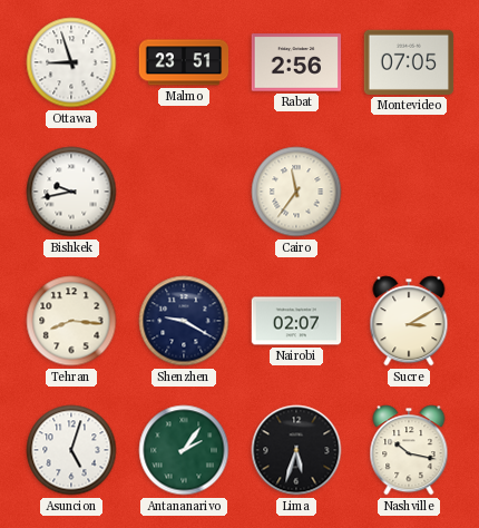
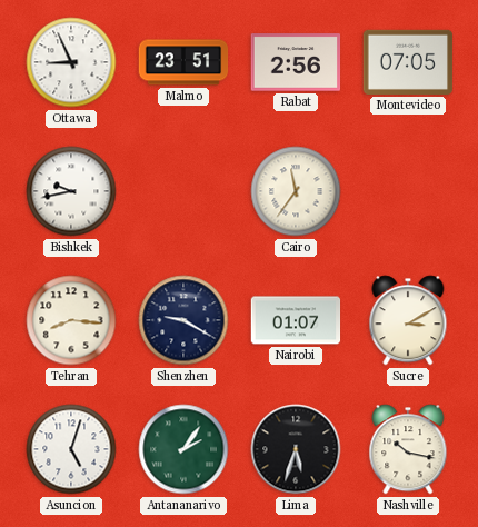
Ottawa: 8:57 -> 8:56 (71, 62)
Nairobi: 02:07 -> 01:07 (296, 320)
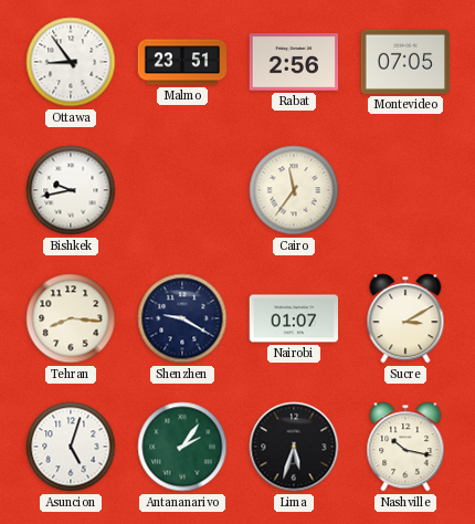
Ottawa: 8:56 -> 8:54 (71, 62)
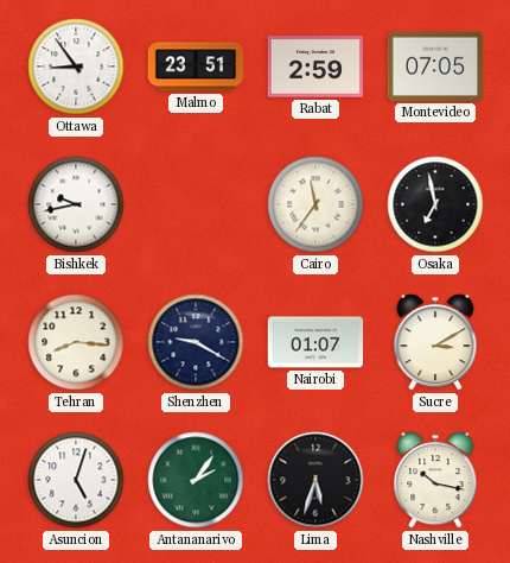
Rabat: 2:56 -> 2:59 (315, 67)
Osaka: none -> 6:58 (435, 204)
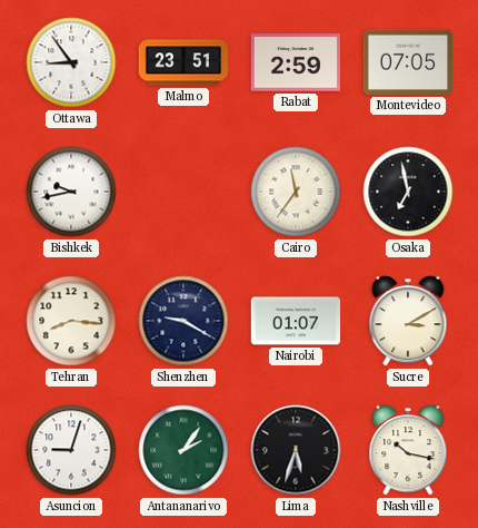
Asuncion: 5:03 -> 9:03 (71, 450)
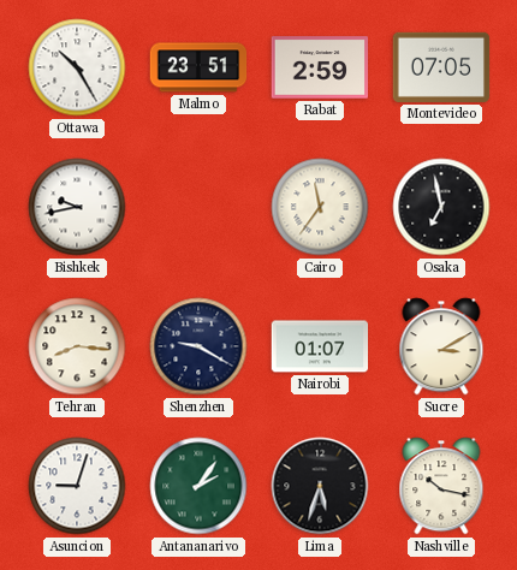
Ottawa: 8:54 -> 10:25 (77, 67)
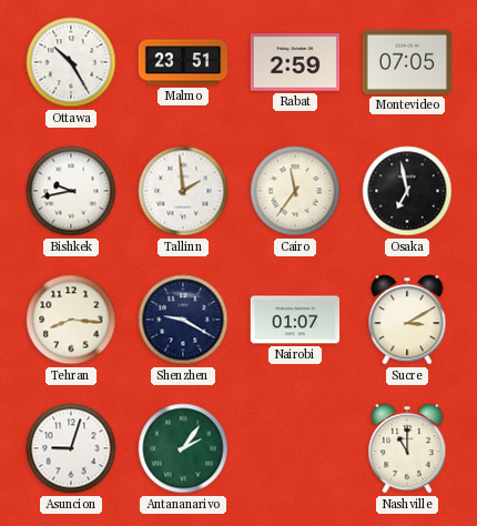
Tallinn: none -> 1:59 (183, 191)
Lima: 5:33 -> none (320, 486)
Nashville: 10:17 -> 11:00 (407, 448)
